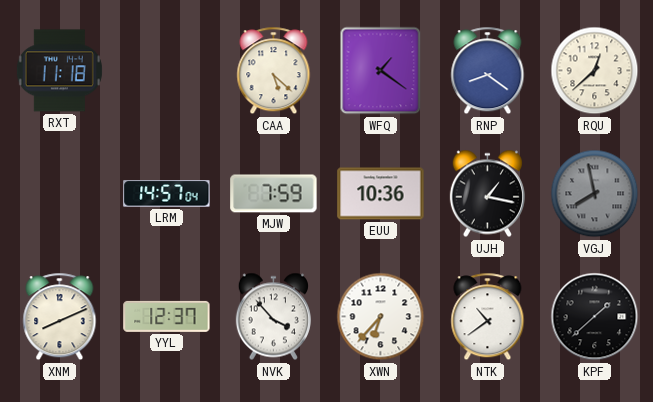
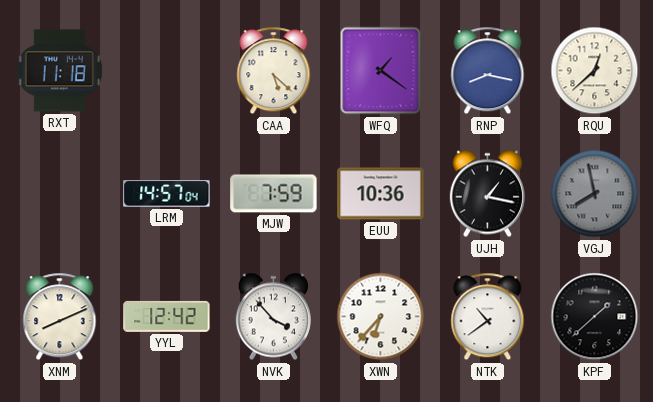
RNP: 8:21 -> 8:17 (488, 71)
YYL: 12:37 -> 12:42 (167, 316)
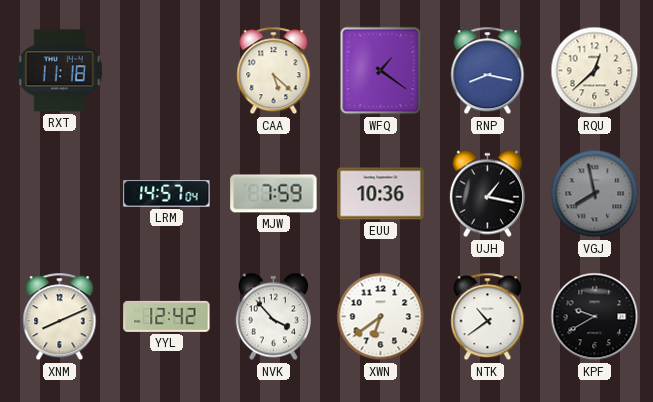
XWN: 6:37 -> 6:39 (381, 317)
KPF: 1:38 -> 9:40 (595, 317)
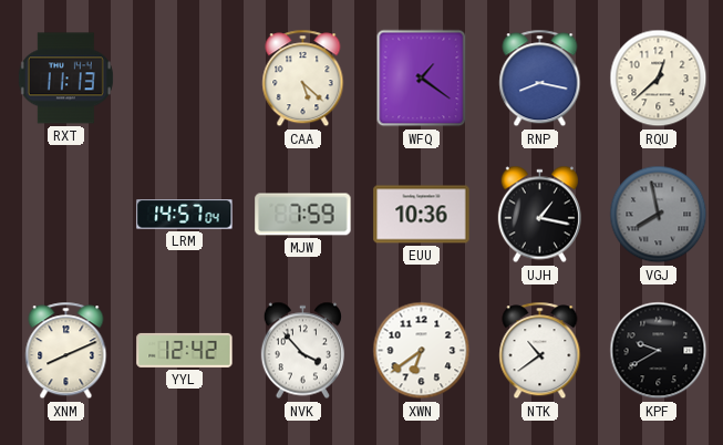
RXT: 11:18 -> 11:13 (65, 79)
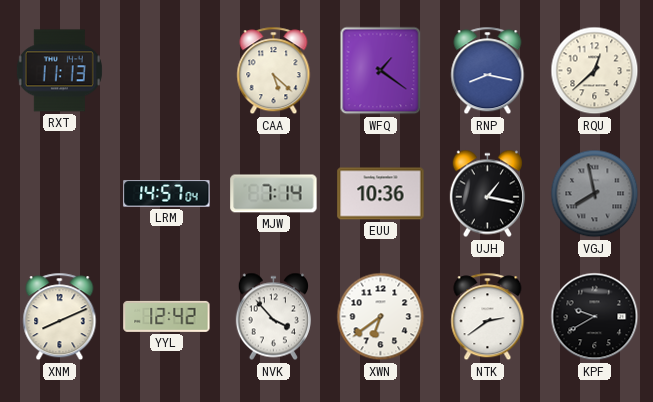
MJW: 7:59 -> 7:14 (274, 194)
NTK: 10:39 -> 2:39 (488, 317)
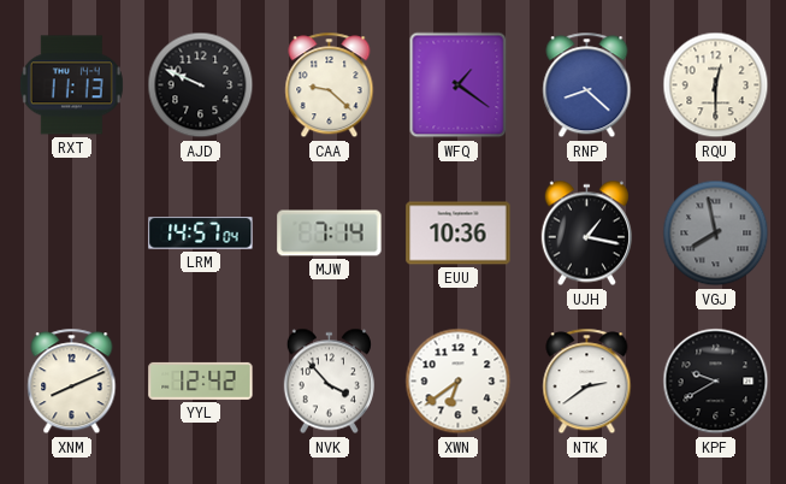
AJD: none -> 9:49 (201, 85)
CAA: 5:22 -> 9:22 (330, 85)
RNP: 8:17 -> 8:22 (587, 85)
RQU: 12:38 -> 12:30 (716, 85)
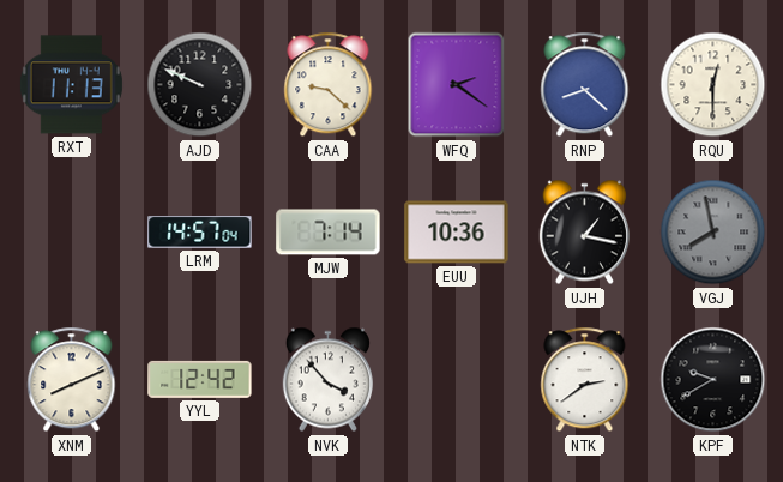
WFQ: 1:21 -> 2:21 (457, 85)
XWN: 6:39 -> none (459, 382)
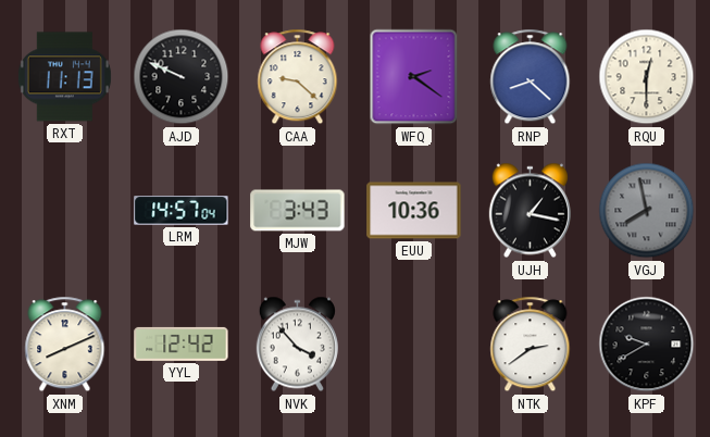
MJW: 7:14 -> 3:43 (298, 211)
